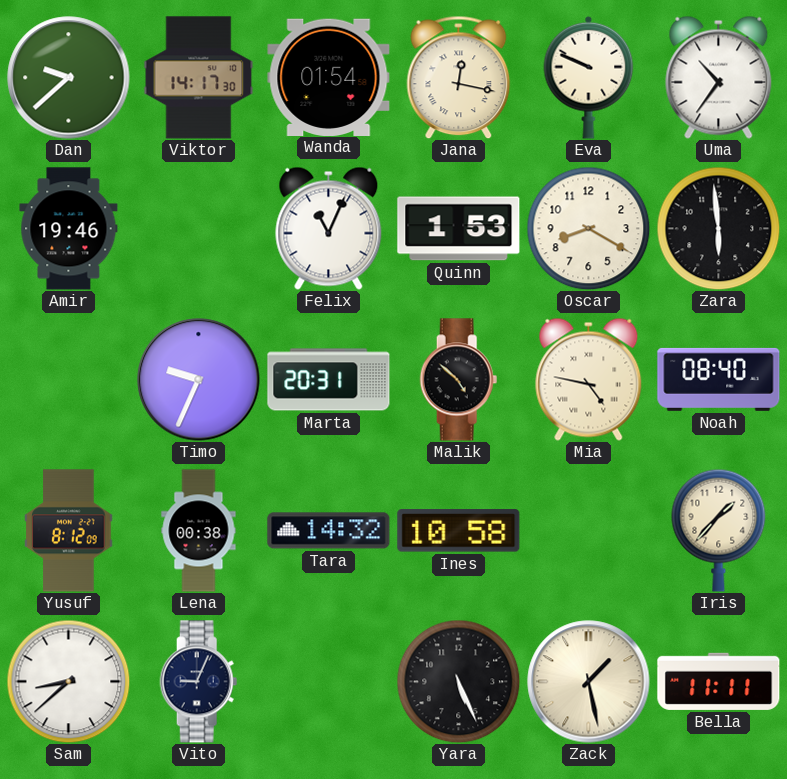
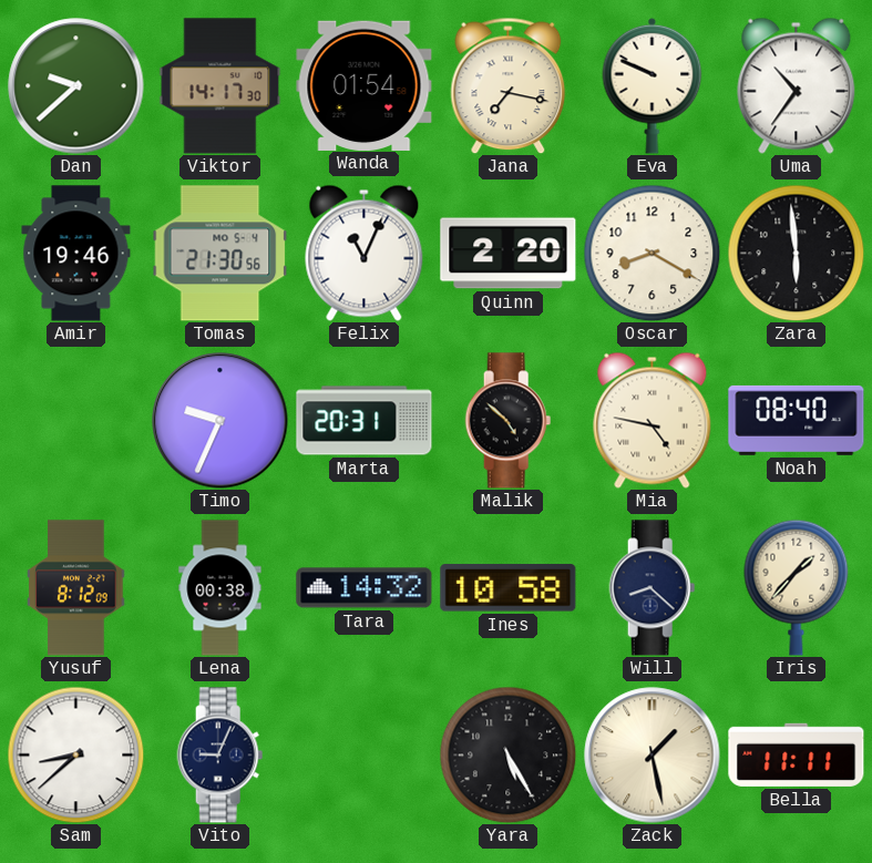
Jana: 12:17 -> 7:17 (509, 85)
Tomas: none -> 21:30 (220, 254)
Quinn: 1:53 -> 2:20 (509, 254)
Will: none -> 8:22 (653, 588)
Yara: 5:26 -> 5:25 (507, 754)
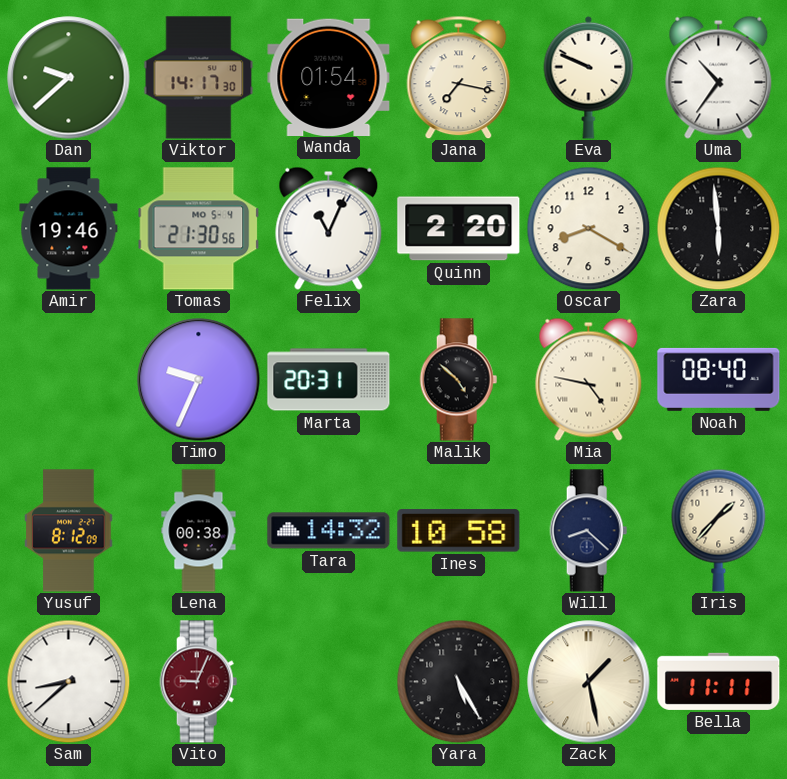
Vito dial: navy -> burgundy (199, 682)
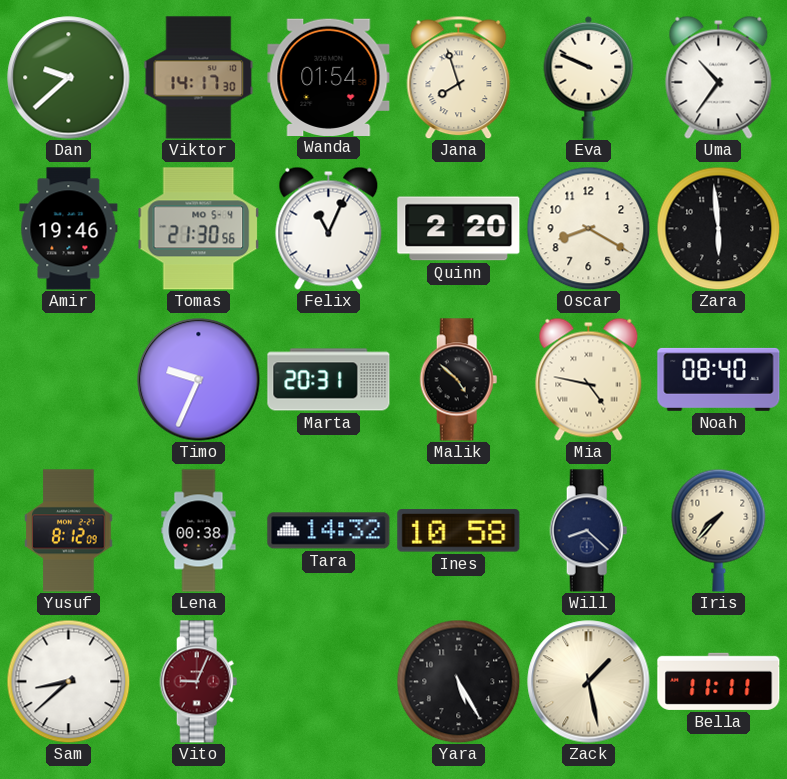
Jana: 7:17 -> 7:57 (459, 77)
Iris: 1:37 -> 7:37 (719, 530)
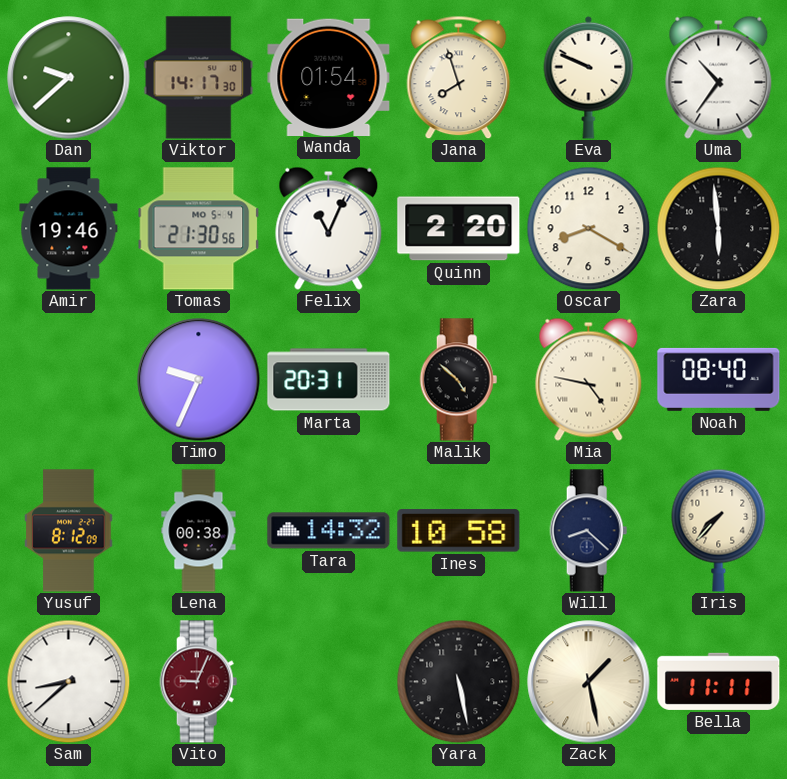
Yara: 5:25 -> 5:28 (458, 681)
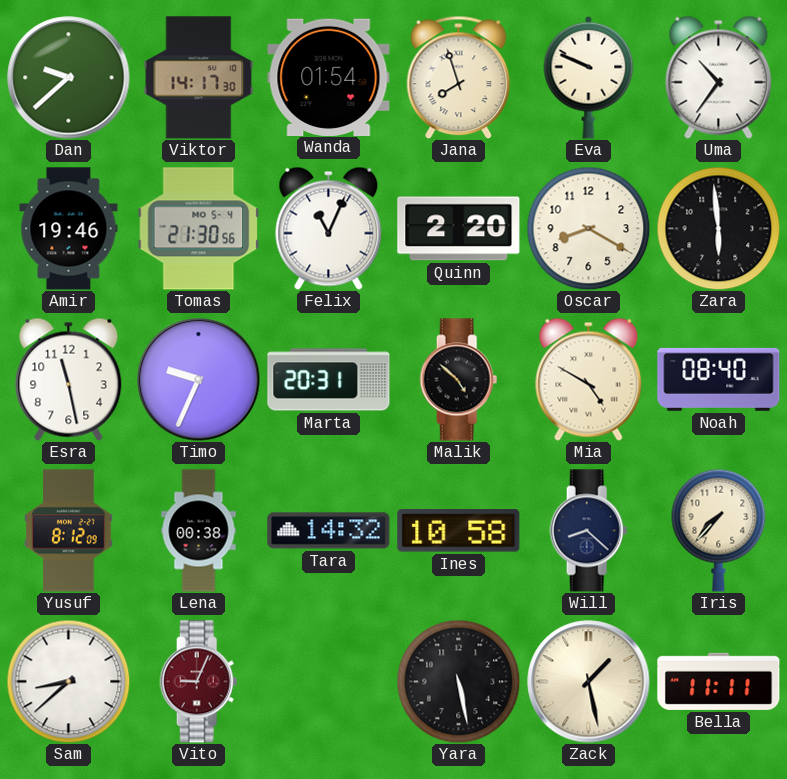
Esra: none -> 11:28 (69, 379)
Mia: 4:47 -> 4:50 (589, 379)
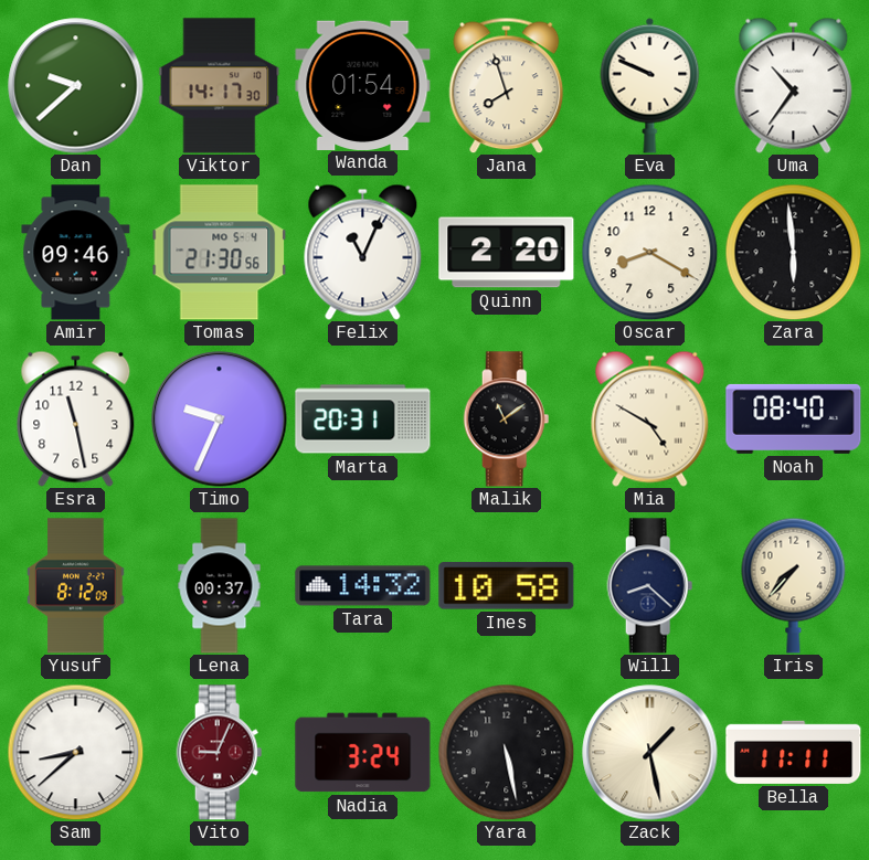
Amir: 19:46 -> 09:46 (76, 253)
Malik: 4:52 -> 11:09 (507, 420)
Lena: 00:38 -> 00:37 (220, 586)
Nadia: none -> 3:24 (363, 753)
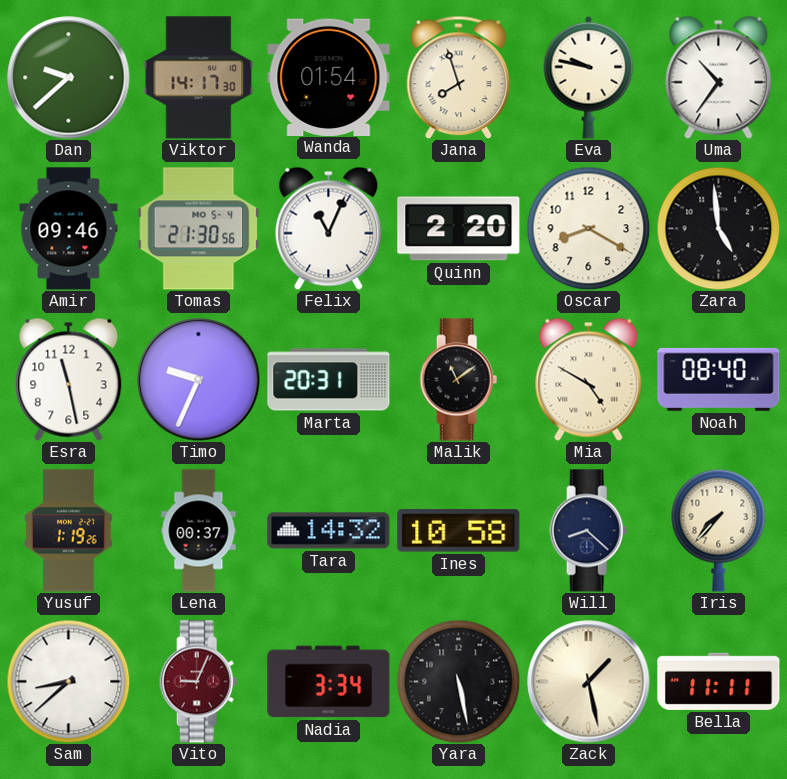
Eva: 9:49 -> 9:47 (589, 77)
Zara: 5:59 -> 4:59 (718, 228)
Yusuf: 8:12 -> 1:19 (69, 531)
Nadia: 3:24 -> 3:34 (329, 682)
